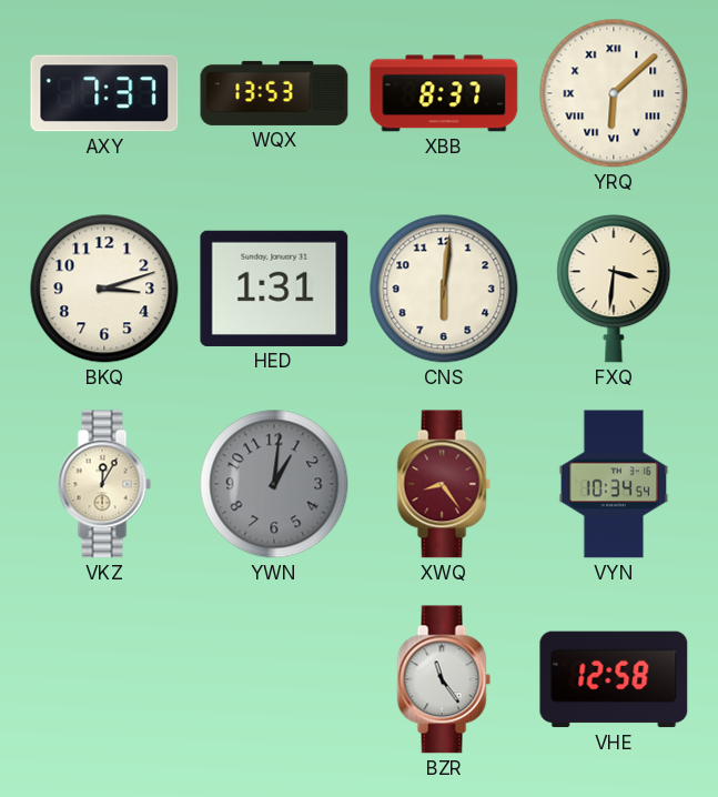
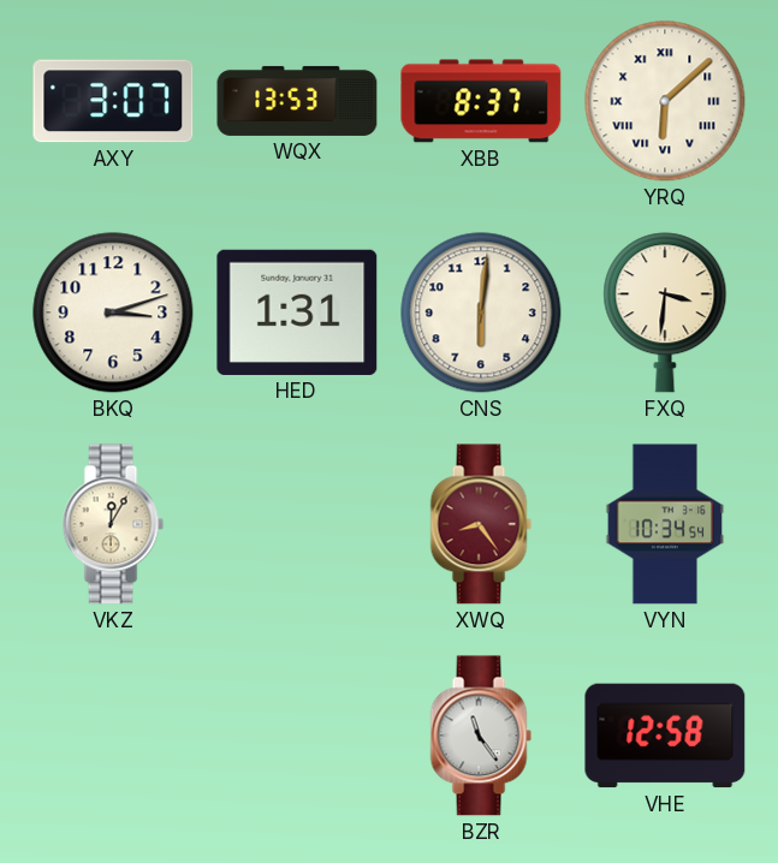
AXY: 7:37 -> 3:07 (113, 101)
YWN: 1:01 -> none (274, 484)
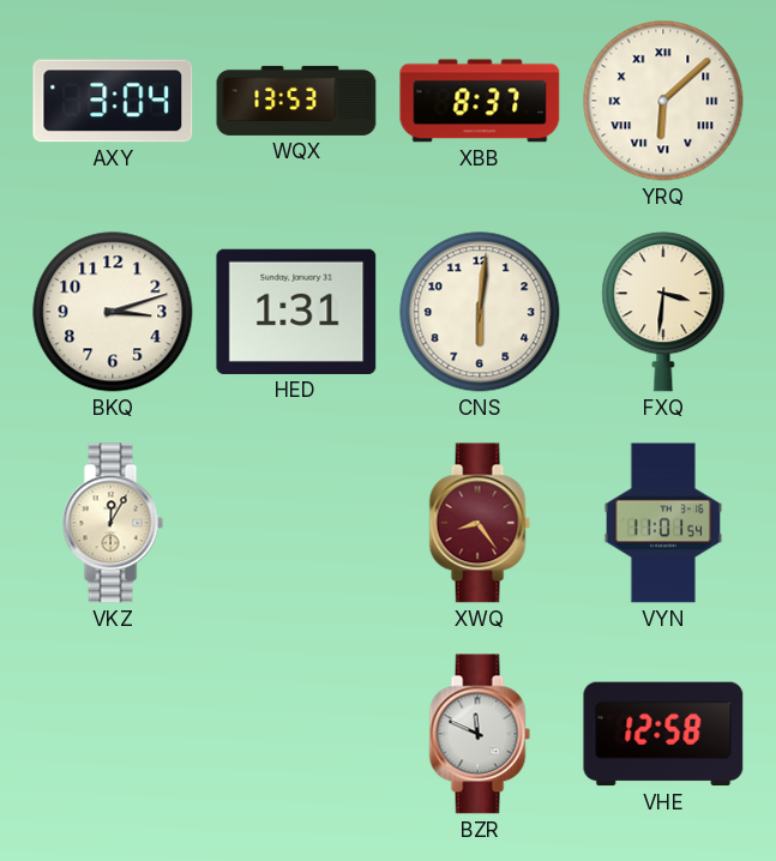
AXY: 3:07 -> 3:04 (113, 101)
VYN: 10:34 -> 11:01 (663, 523)
BZR: 11:24 -> 11:49 (480, 734)
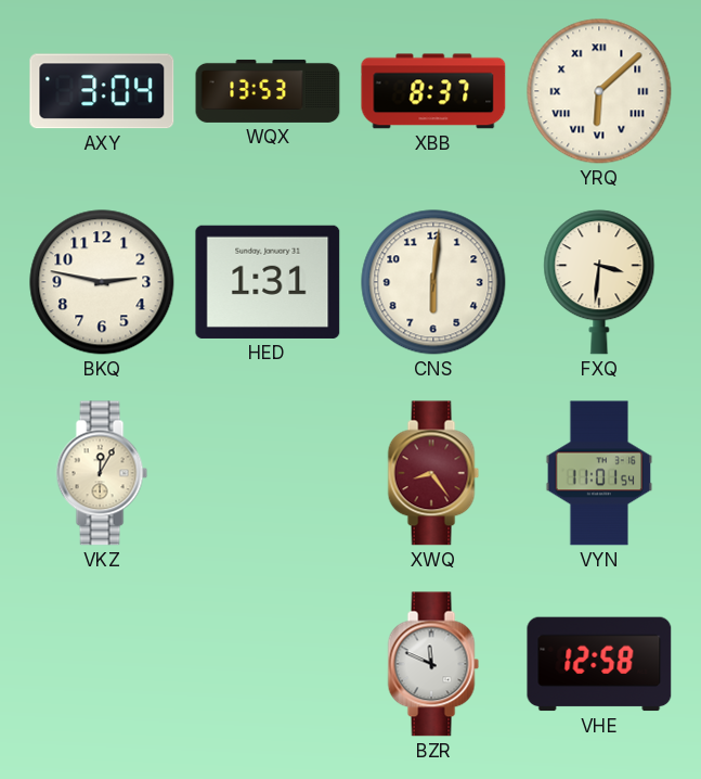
BKQ: 3:12 -> 2:47 (102, 282)
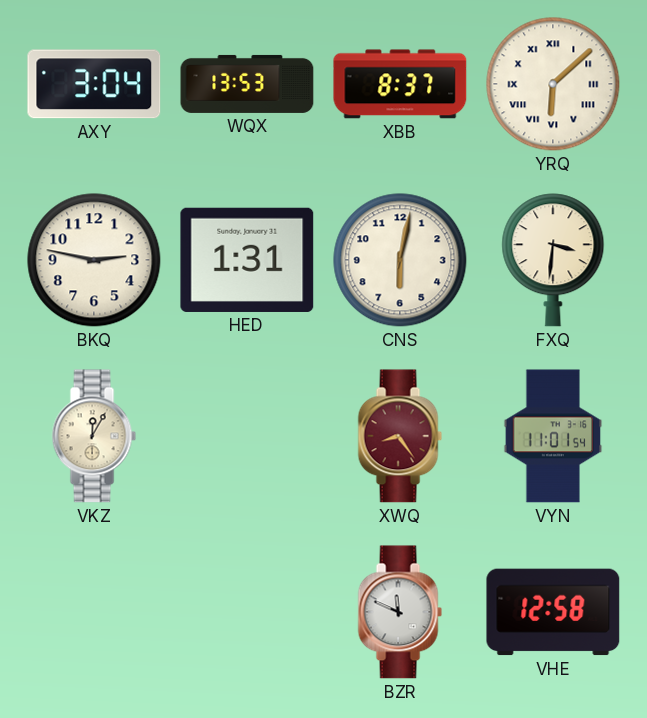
CNS: 6:01 -> 6:02 (400, 260)
